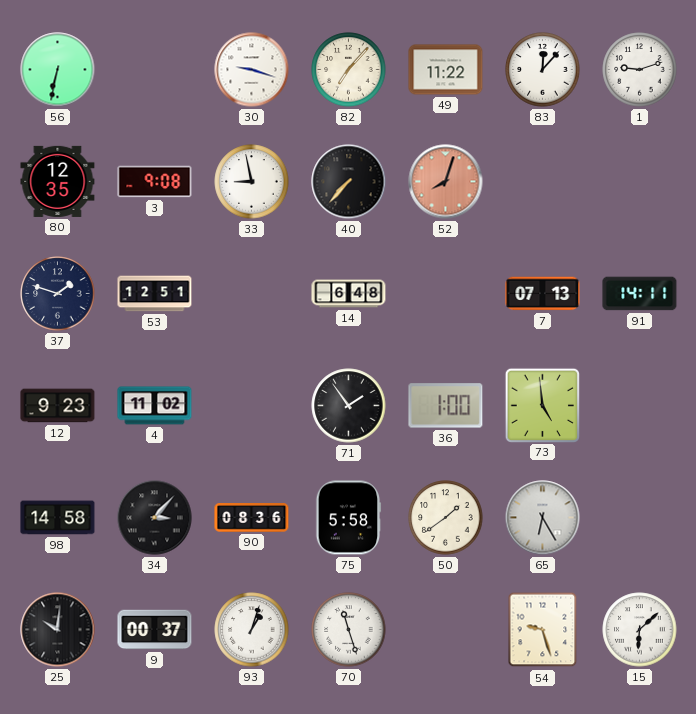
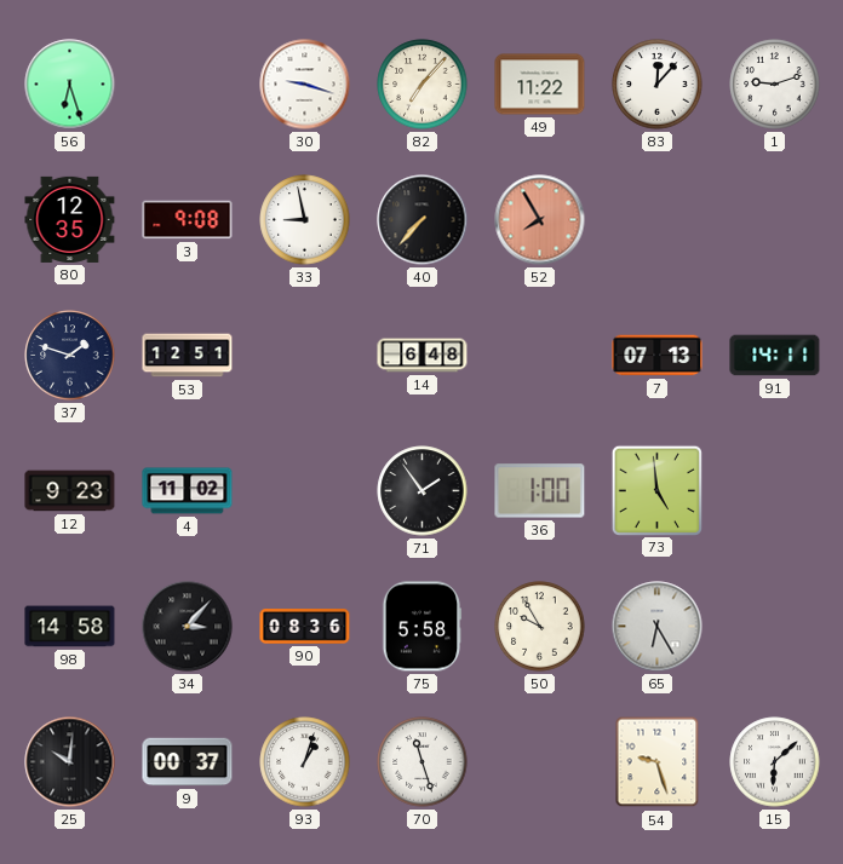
56: 6:32 -> 6:27 (70, 85)
52: 8:03 -> 7:55 (540, 220)
50: 1:39 -> 9:55 (540, 627)
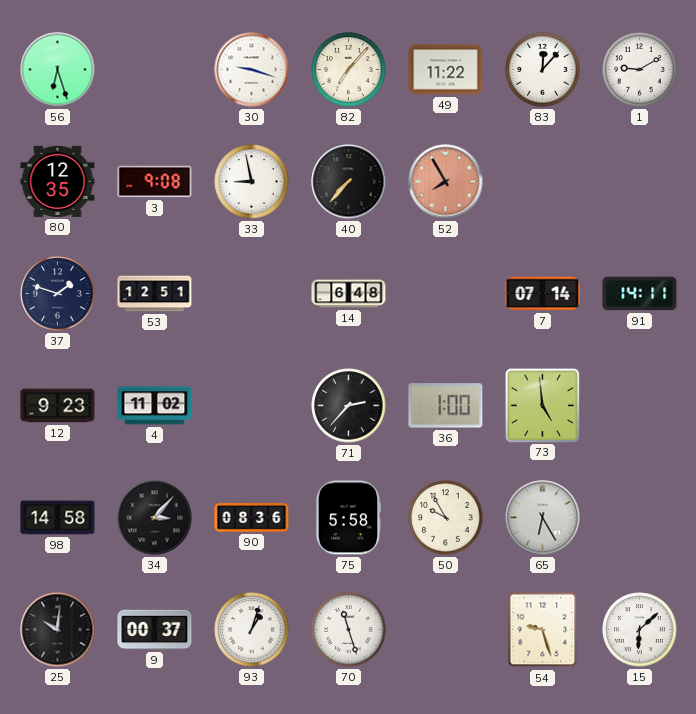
1: 9:12 -> 9:10 (640, 70)
7: 07:13 -> 07:14 (543, 294)
71: 1:54 -> 2:37 (349, 406)
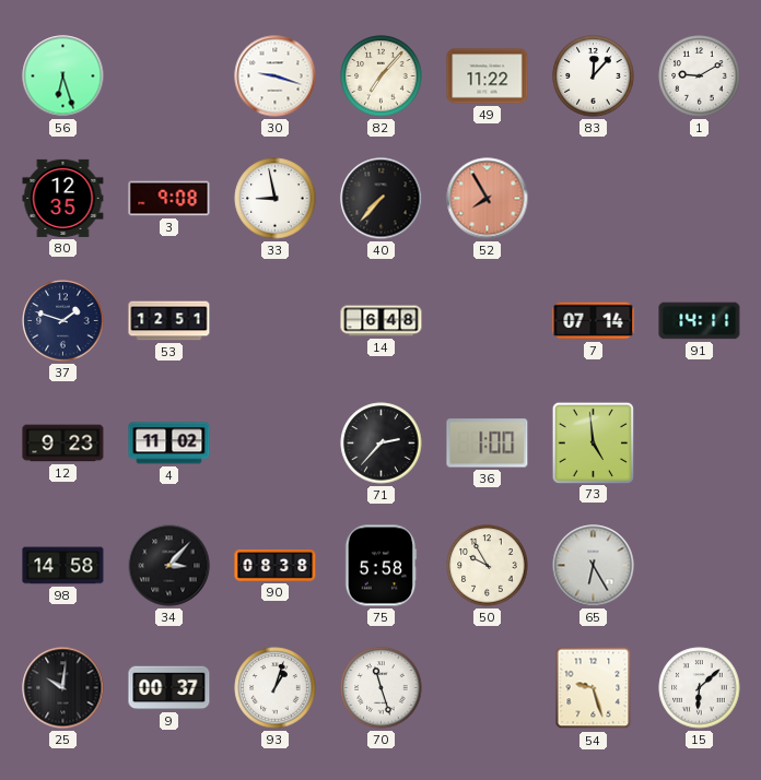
90: 08:36 -> 08:38 (276, 566)
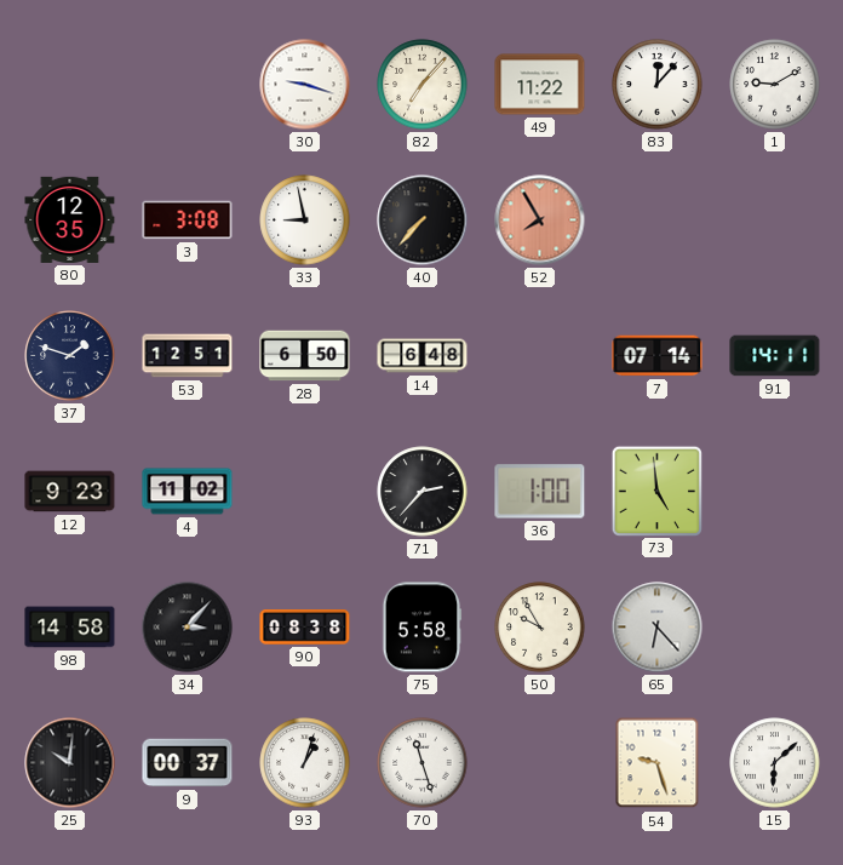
56: 6:27 -> none (63, 76)
3: 9:08 -> 3:08 (188, 220)
28: none -> 6:50 (305, 356)
65: 6:25 -> 6:23 (658, 628)
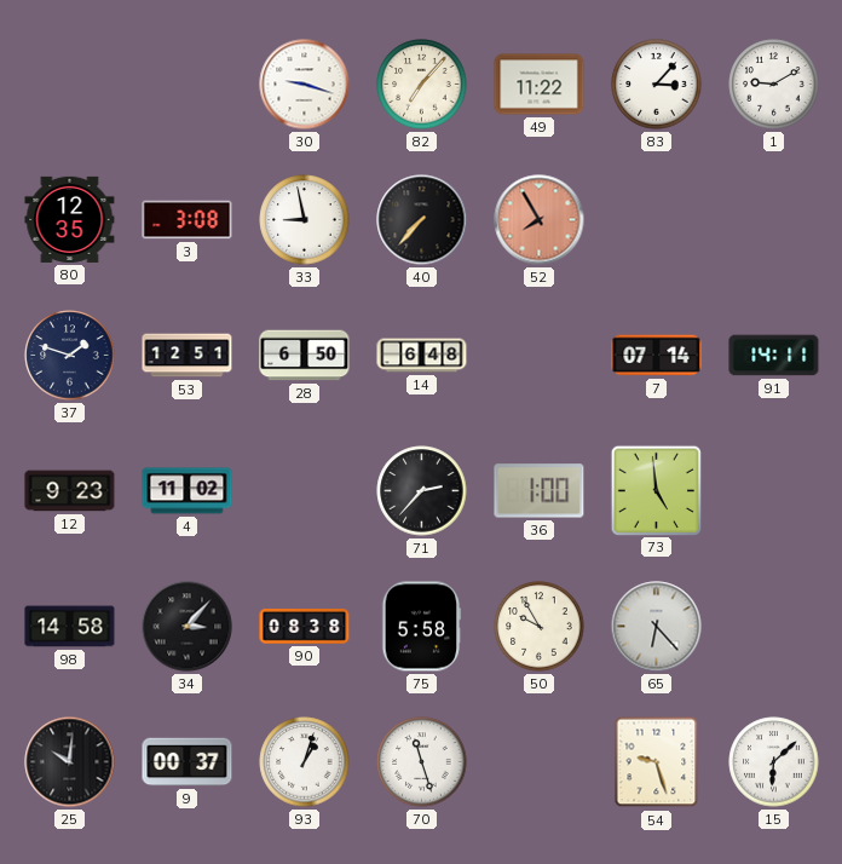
83: 12:07 -> 3:07 (657, 85)
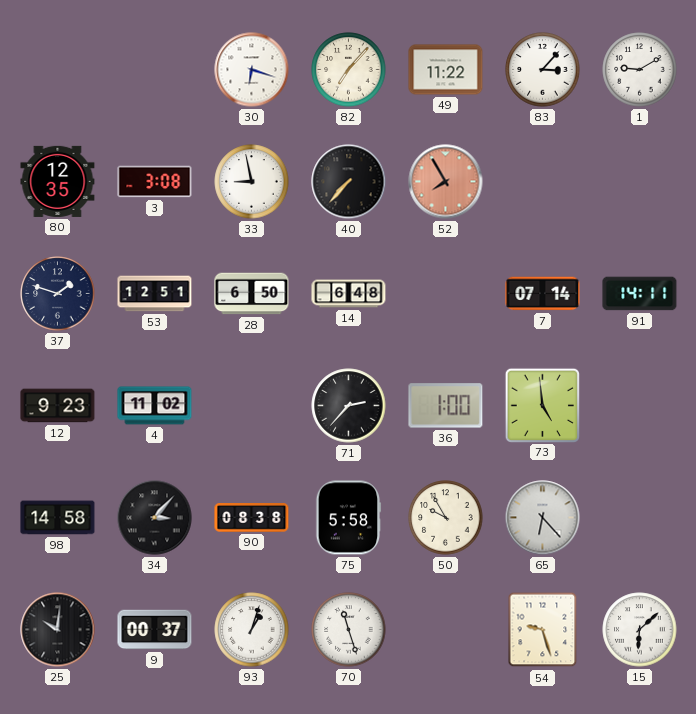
30: 9:18 -> 6:18 (252, 70)
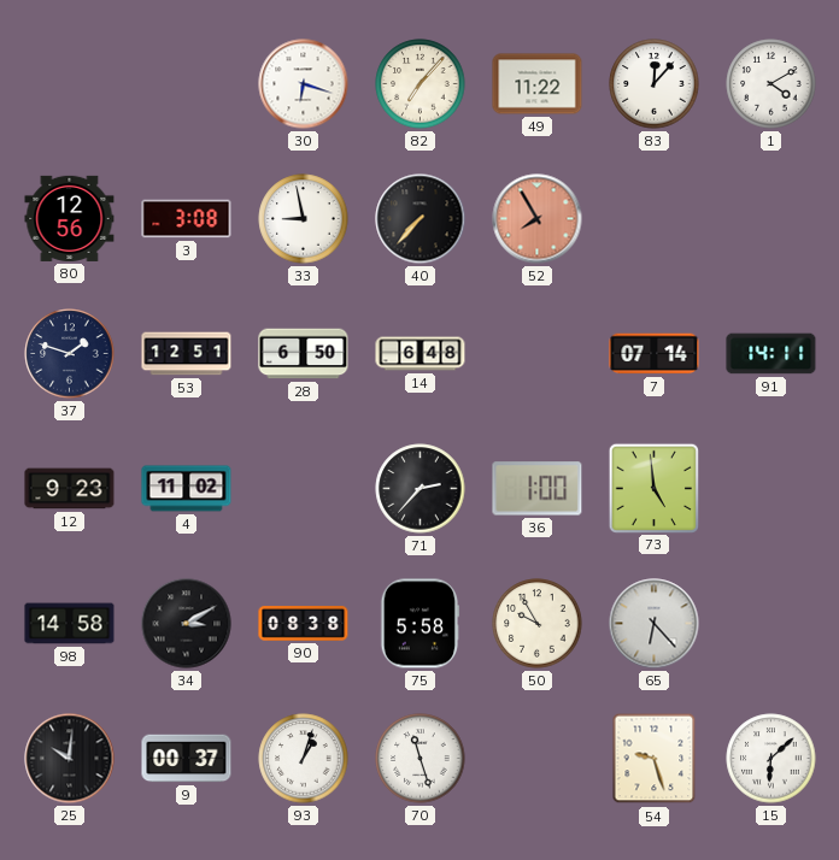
83: 3:07 -> 12:07 (655, 84)
1: 9:10 -> 4:10 (771, 84)
80: 12:35 -> 12:56 (70, 218)
34: 3:07 -> 3:10 (187, 624)
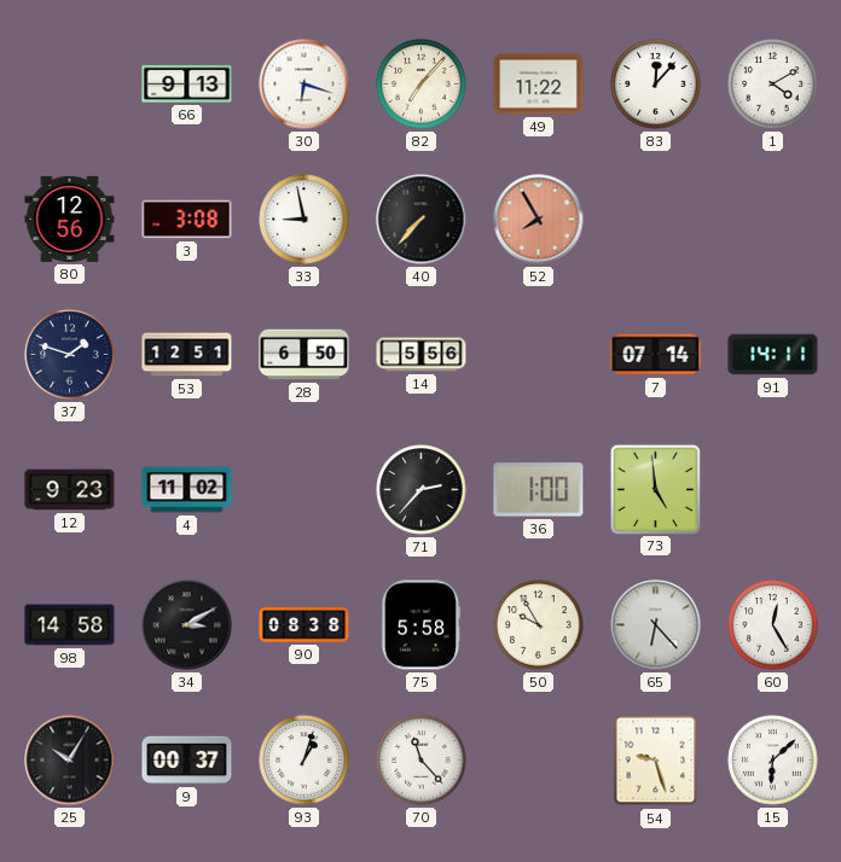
66: none -> 9:13 (187, 83)
14: 6:48 -> 5:56 (422, 355)
60: none -> 12:25 (773, 625)
25: 10:01 -> 10:05 (70, 761)
70: 11:27 -> 11:23 (422, 761)
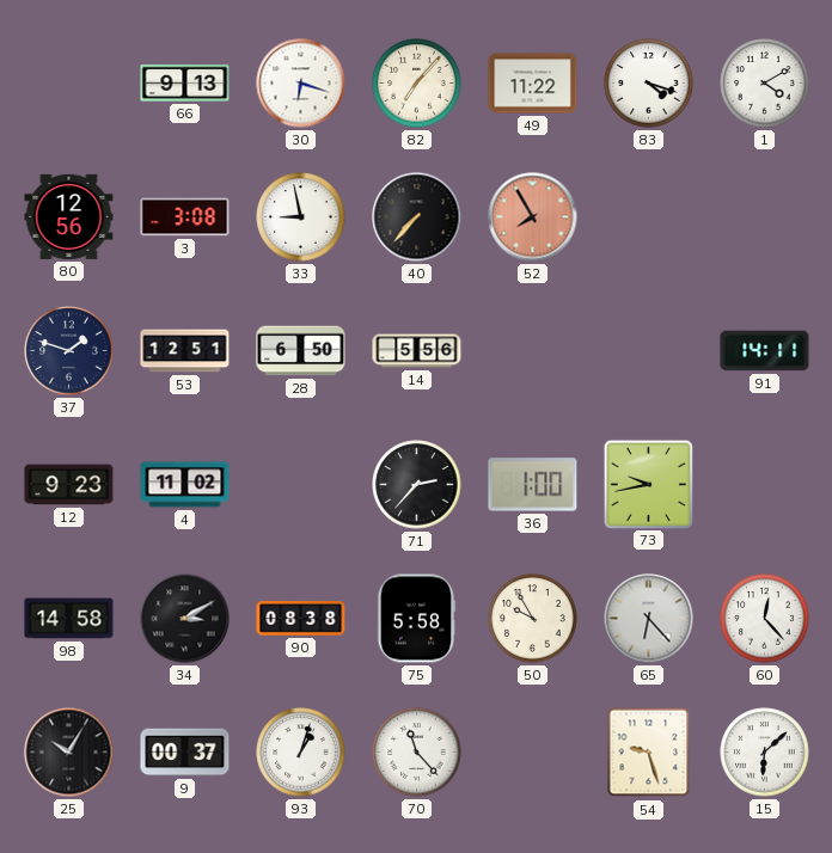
83: 12:07 -> 4:18 (649, 84)
7: 07:14 -> none (656, 355)
73: 4:59 -> 9:43 (648, 484)
60: 12:25 -> 12:23 (765, 619)
